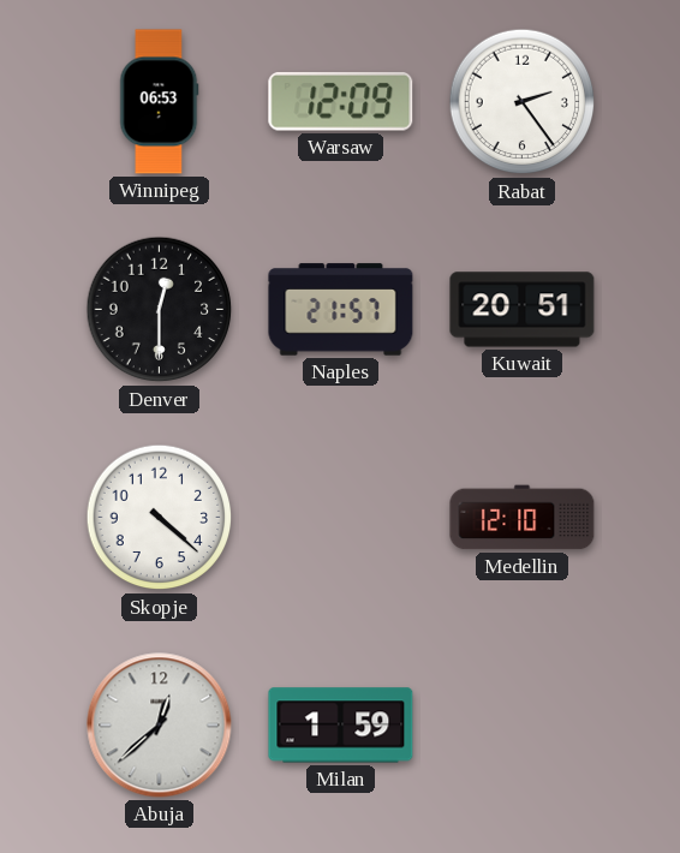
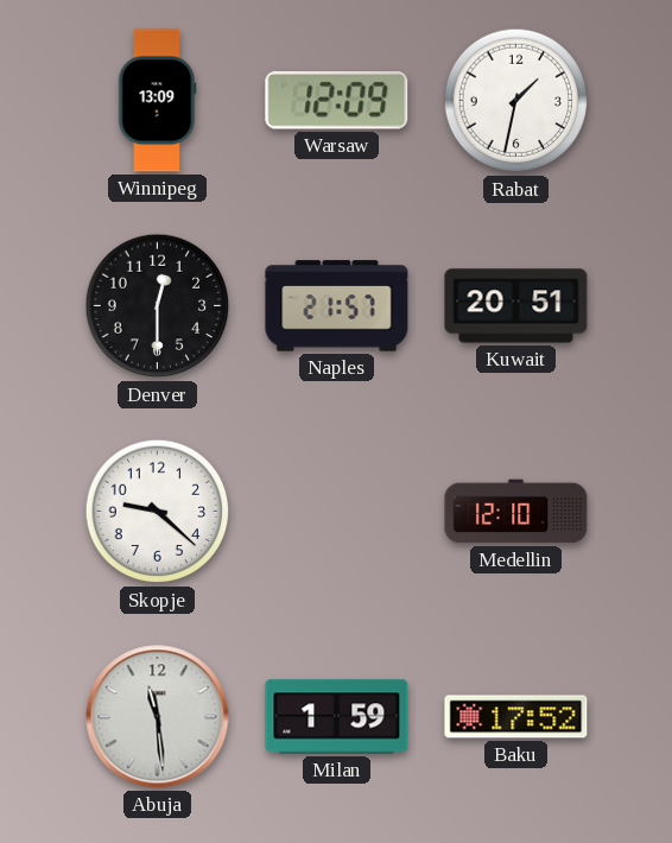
Winnipeg: 06:53 -> 13:09 (158, 101)
Rabat: 2:24 -> 1:32 (516, 101)
Skopje: 4:22 -> 9:22 (158, 512)
Abuja: 12:38 -> 11:29 (158, 717)
Baku: none -> 17:52 (516, 717)
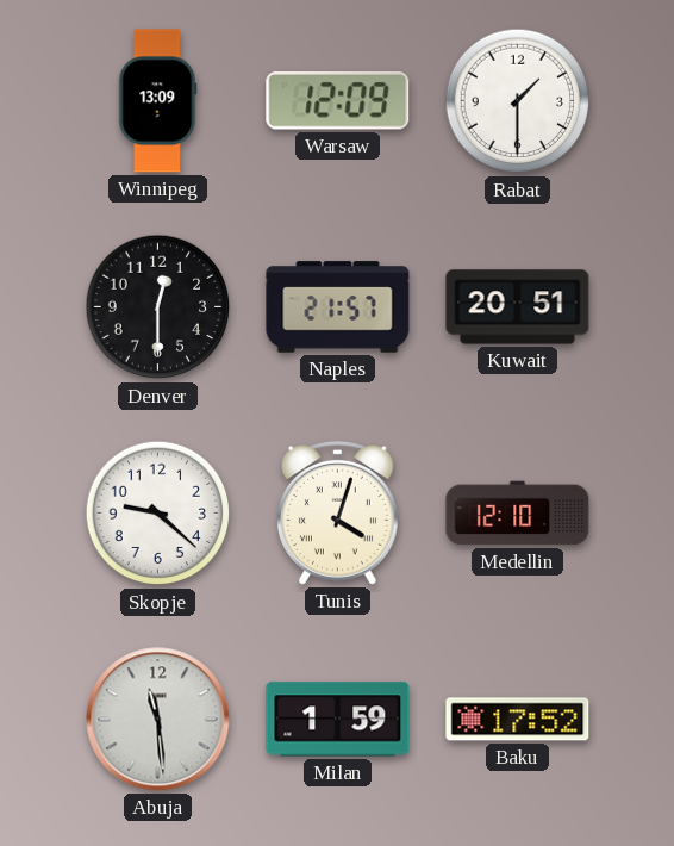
Rabat: 1:32 -> 1:30 (518, 101)
Tunis: none -> 4:03 (337, 512)
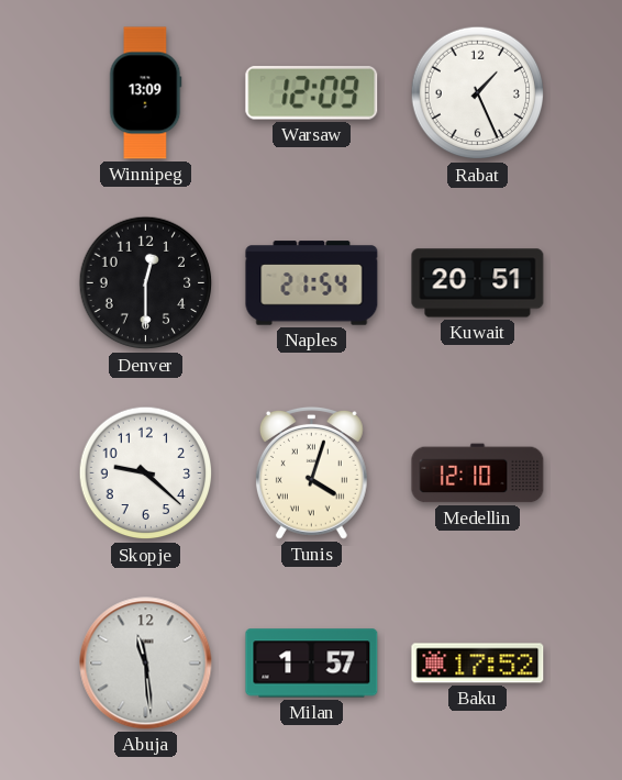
Rabat: 1:30 -> 1:26 (478, 93)
Naples: 21:57 -> 21:54 (312, 283)
Milan: 1:59 -> 1:57 (312, 664)
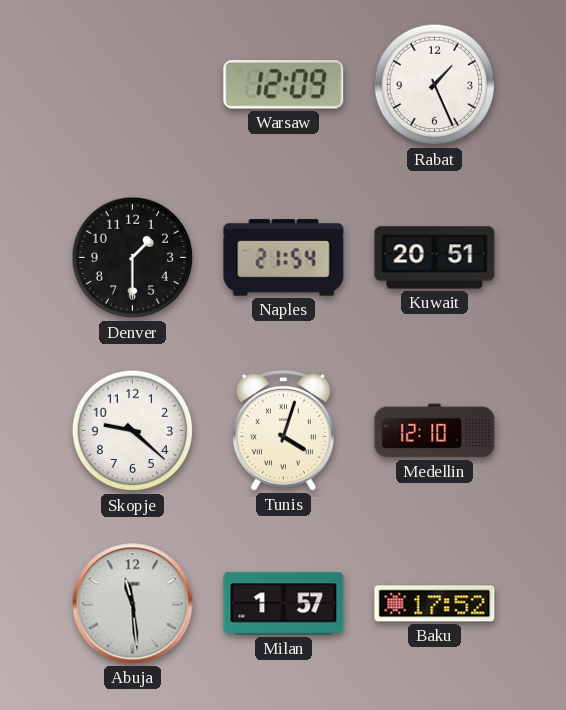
Winnipeg: 13:09 -> none (146, 93)
Denver: 12:30 -> 1:30 (133, 258)
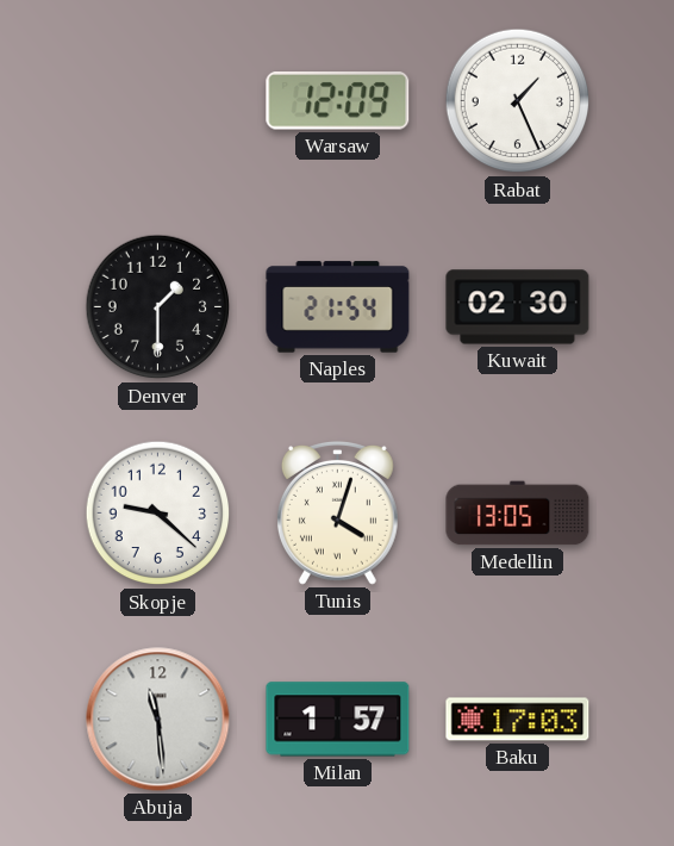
Kuwait: 20:51 -> 02:30 (518, 307)
Medellin: 12:10 -> 13:05 (518, 514)
Baku: 17:52 -> 17:03 (518, 720)
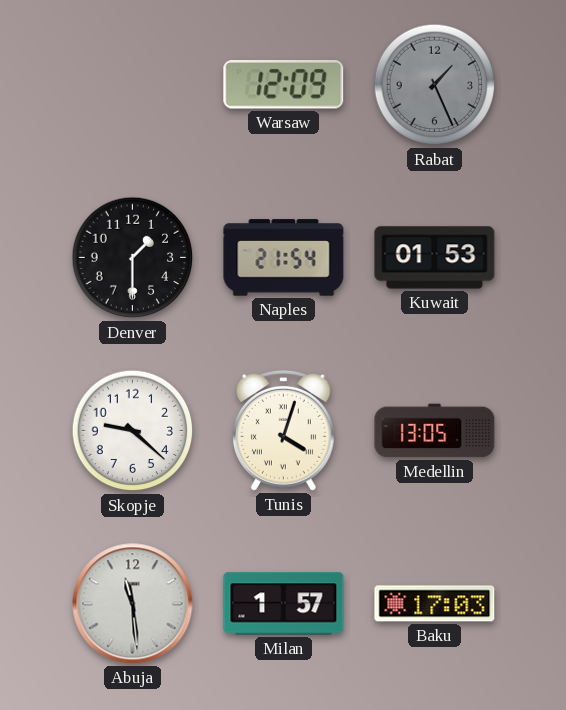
Rabat dial: white -> grey (435, 85)
Kuwait: 02:30 -> 01:53 (435, 258)
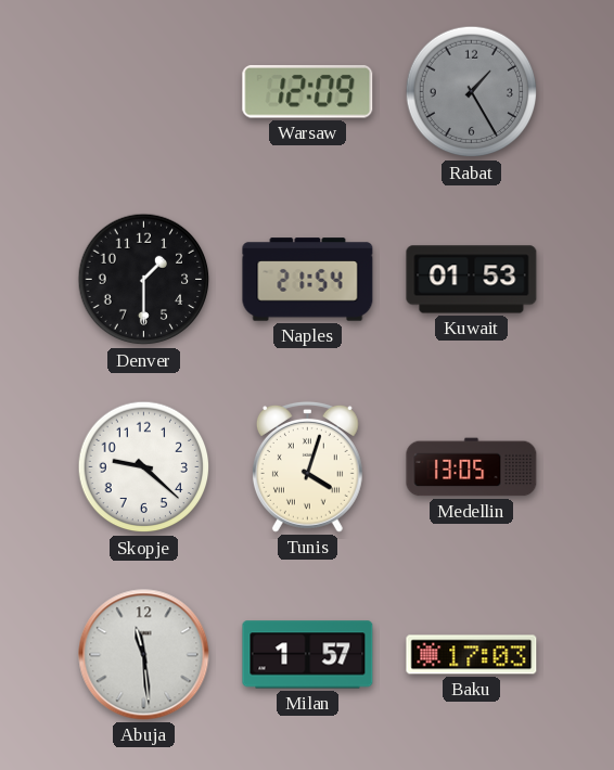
Rabat: 1:26 -> 1:25 (472, 92)
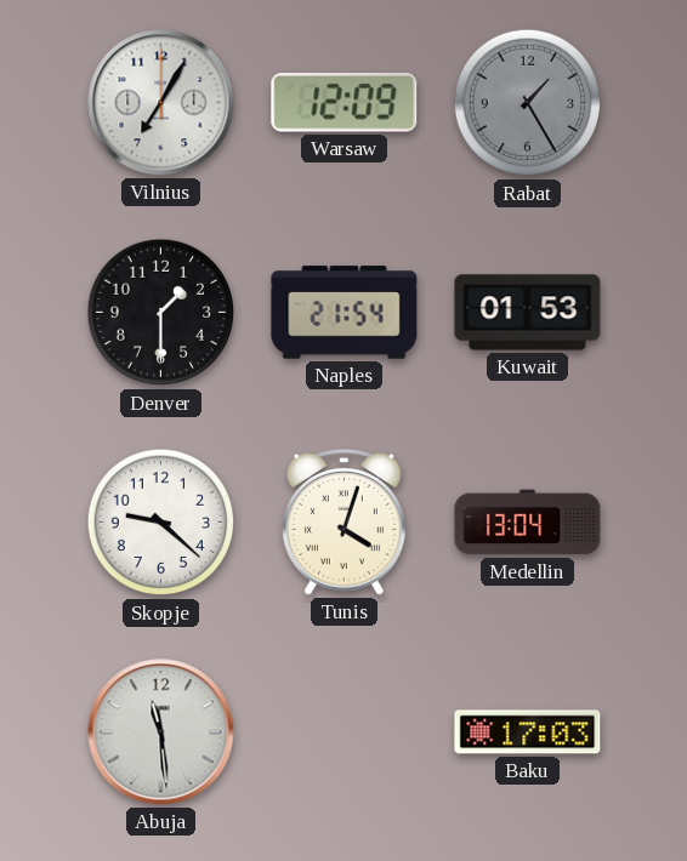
Vilnius: none -> 7:05 (161, 103)
Medellin: 13:05 -> 13:04 (528, 523)
Milan: 1:57 -> none (308, 655)
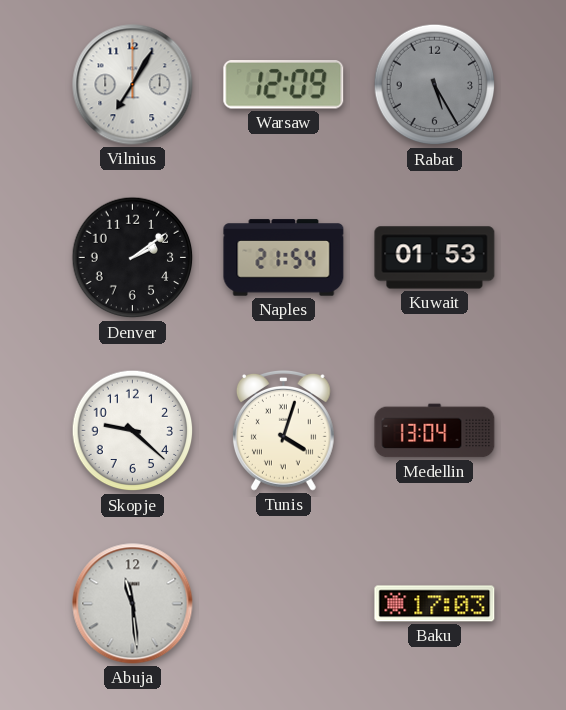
Rabat: 1:25 -> 5:25 (435, 85)
Denver: 1:30 -> 2:09 (133, 258)
